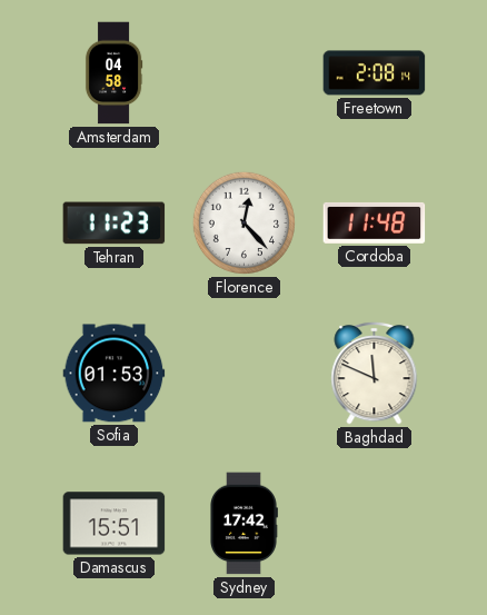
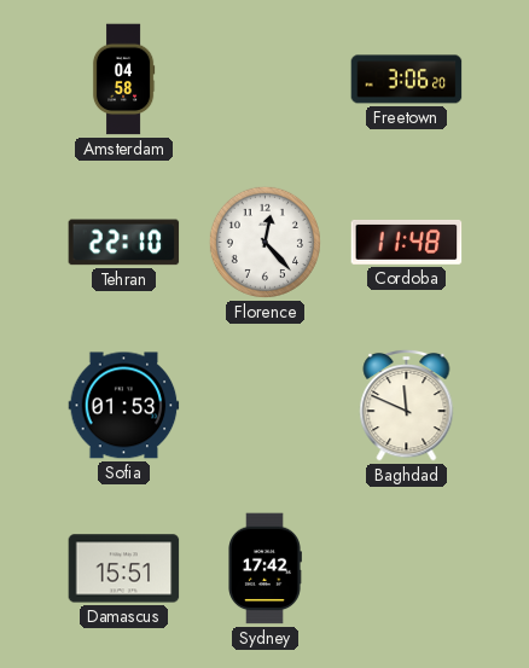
Freetown: 2:08 -> 3:06 (407, 80)
Tehran: 11:23 -> 22:10 (124, 243)
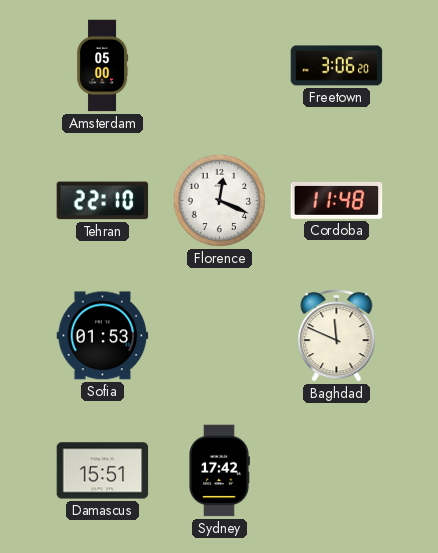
Amsterdam: 04:58 -> 05:00 (102, 66)
Florence: 12:23 -> 12:19 (219, 200)
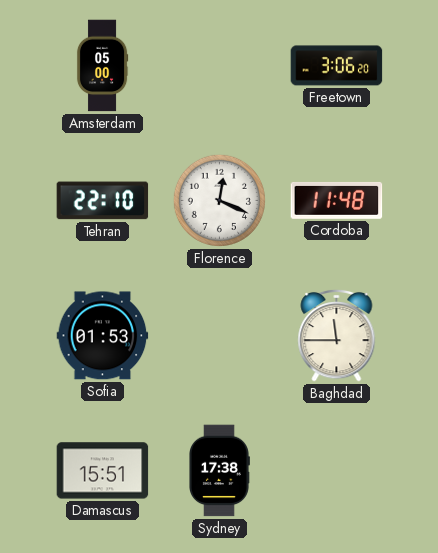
Baghdad: 11:49 -> 11:45 (337, 335)
Sydney: 17:42 -> 17:38 (220, 471)
